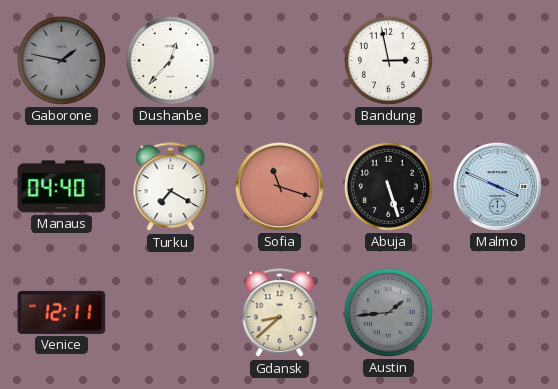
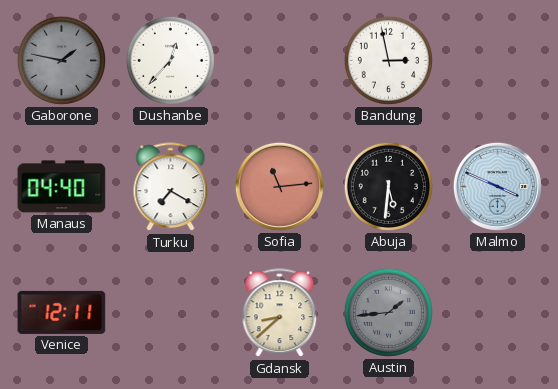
Sofia: 11:18 -> 11:14 (279, 186)
Abuja: 5:27 -> 5:31 (388, 186)
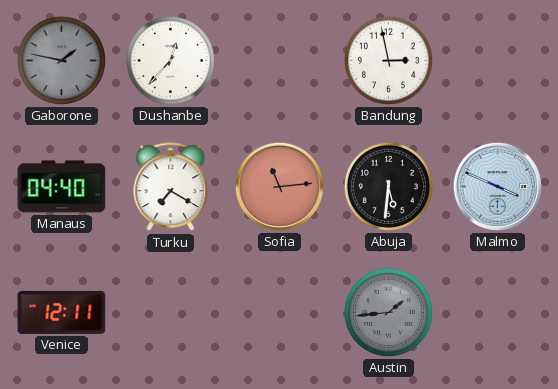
Gdansk: 8:38 -> none (280, 313)
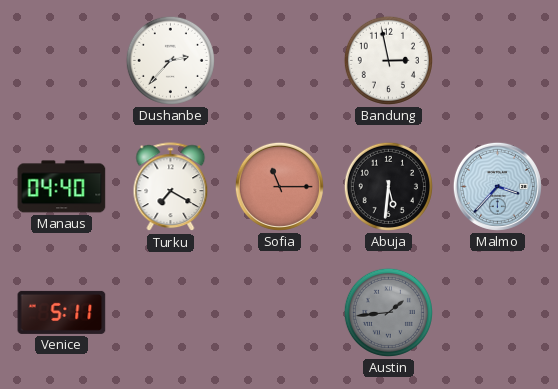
Gaborone: 1:47 -> none (61, 60)
Dushanbe: 12:37 -> 2:37 (170, 60)
Sofia: 11:14 -> 11:15 (279, 186)
Malmo: 3:49 -> 3:37 (497, 186)
Venice: 12:11 -> 5:11 (62, 312)
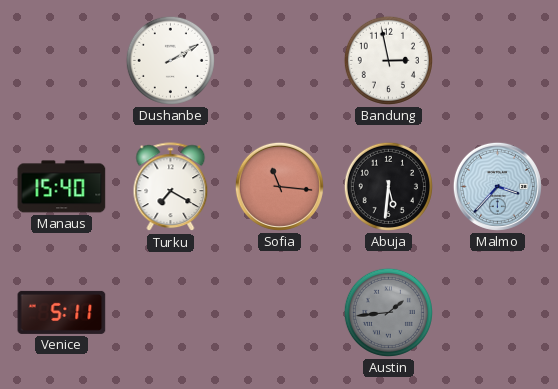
Dushanbe: 2:37 -> 2:10 (170, 60)
Manaus: 04:40 -> 15:40 (62, 187)
Sofia: 11:15 -> 11:16 (279, 186)
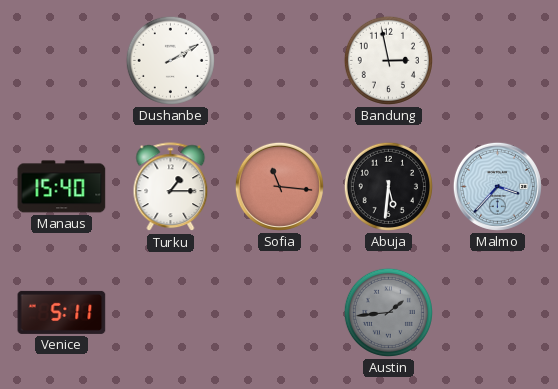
Turku: 7:20 -> 1:15 (171, 187)
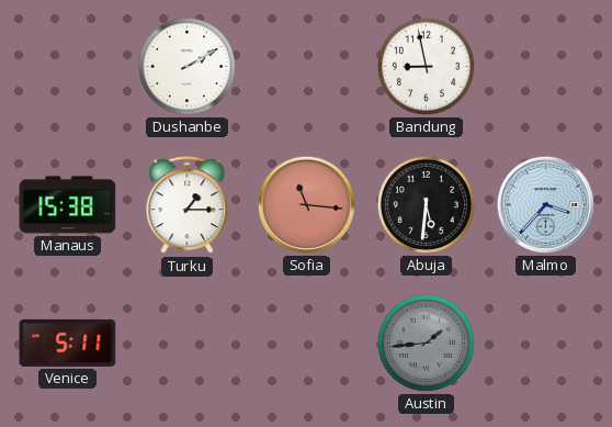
Bandung: 2:58 -> 8:58 (426, 66)
Manaus: 15:40 -> 15:38 (68, 205)
